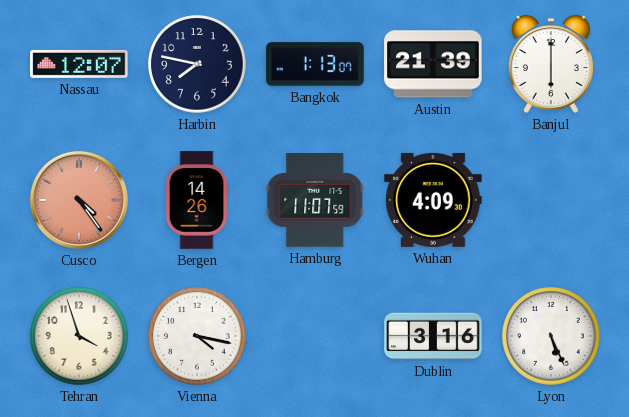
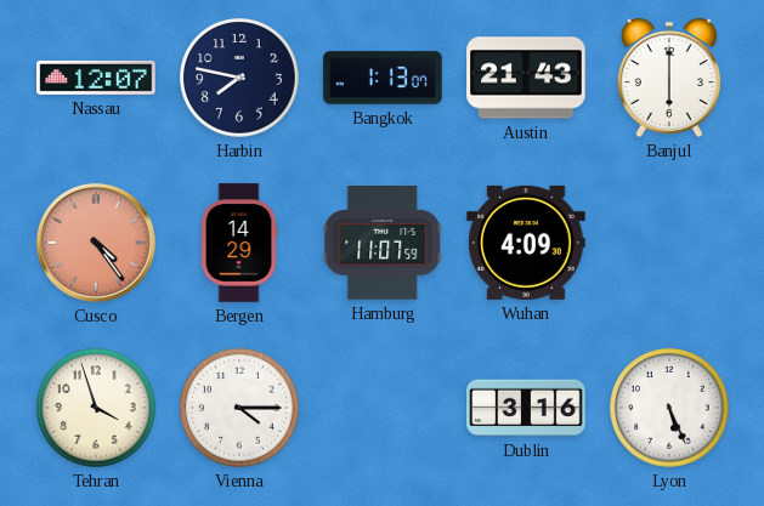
Austin: 21:39 -> 21:43 (526, 78)
Bergen: 14:26 -> 14:29 (239, 243)
Vienna: 4:17 -> 4:15 (239, 408)
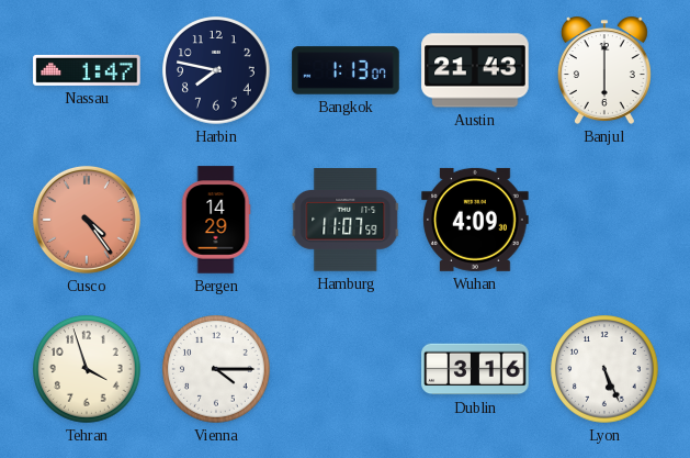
Nassau: 12:07 -> 1:47 (87, 70)
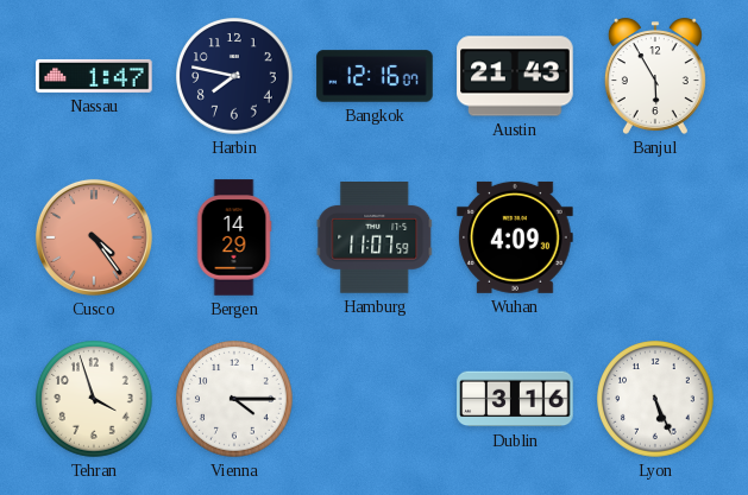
Bangkok: 1:13 -> 12:16 (375, 76)
Banjul: 6:00 -> 5:55 (655, 76)
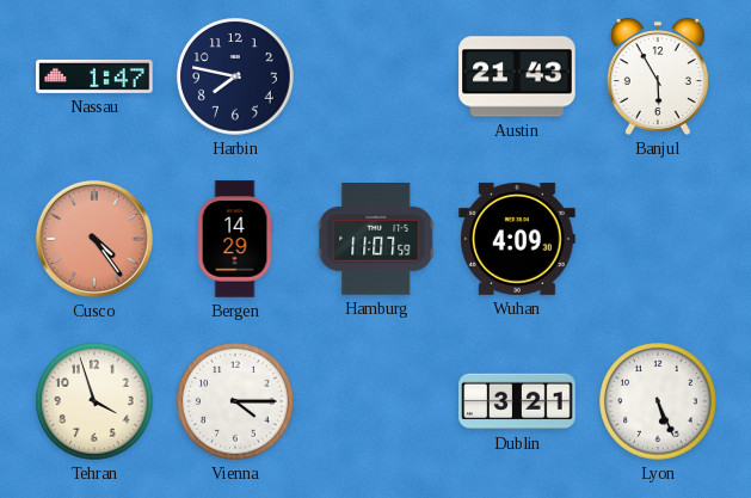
Bangkok: 12:16 -> none (375, 76)
Dublin: 3:16 -> 3:21 (517, 401)
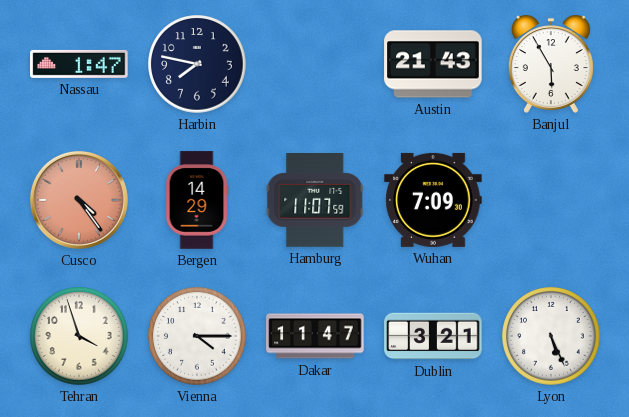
Wuhan: 4:09 -> 7:09 (433, 200)
Dakar: none -> 11:47 (315, 336)
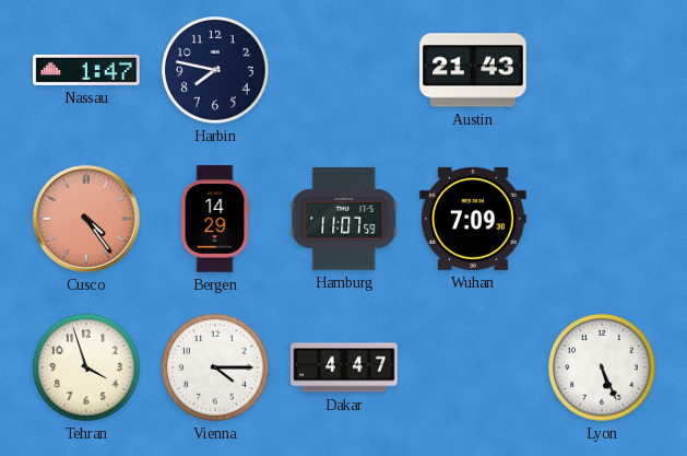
Banjul: 5:55 -> none (551, 64)
Dakar: 11:47 -> 4:47 (344, 367)
Dublin: 3:21 -> none (433, 336)
